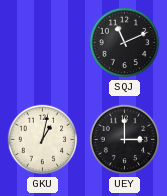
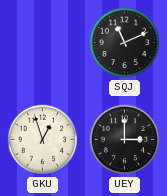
GKU: 1:02 -> 12:57 (43, 140)
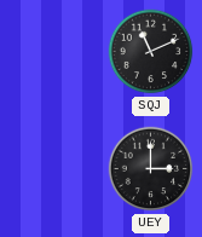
GKU: 12:57 -> none (43, 140)
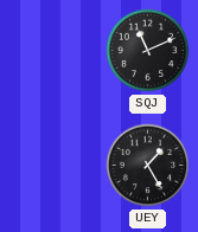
UEY: 3:00 -> 1:25 (148, 166)
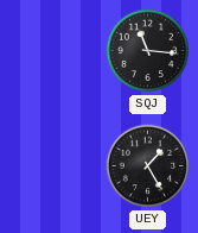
SQJ: 11:11 -> 11:16 (148, 51)
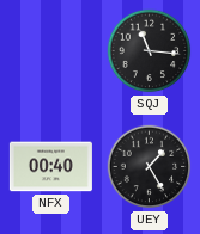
NFX: none -> 00:40 (50, 167)
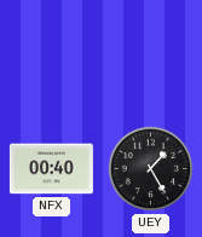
SQJ: 11:16 -> none (150, 51)
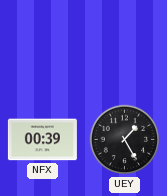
NFX: 00:40 -> 00:39 (42, 140)
